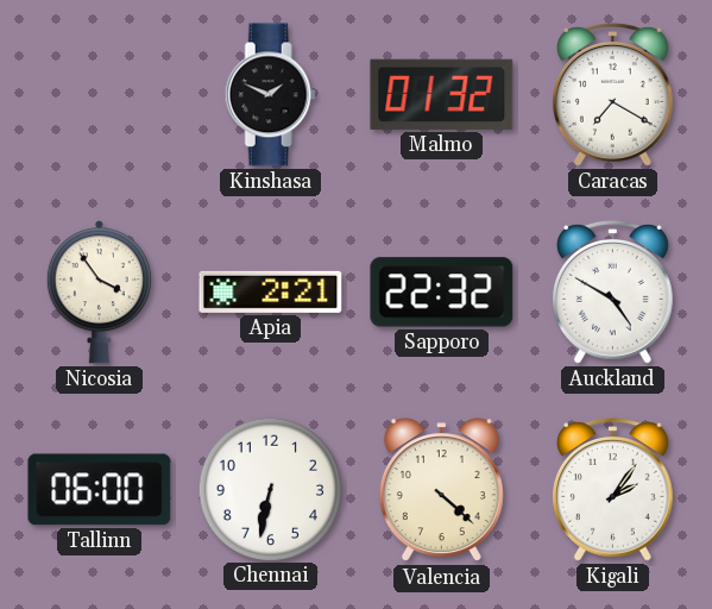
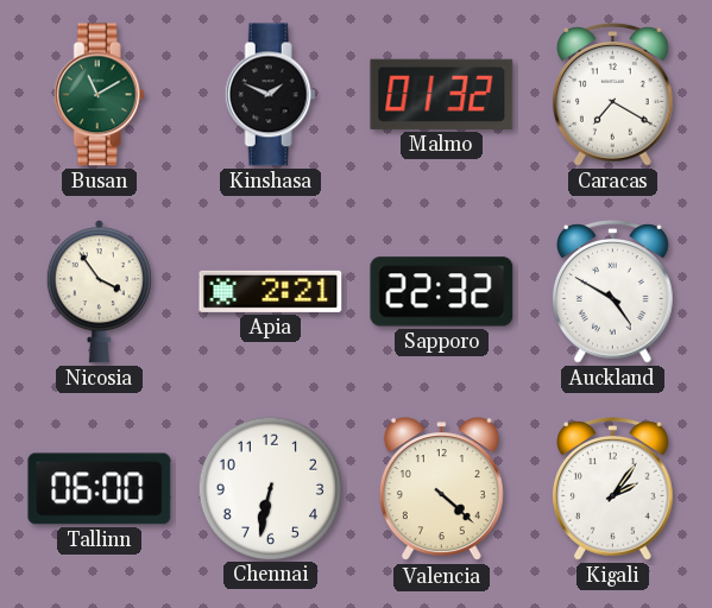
Busan: none -> 11:10 (99, 95)
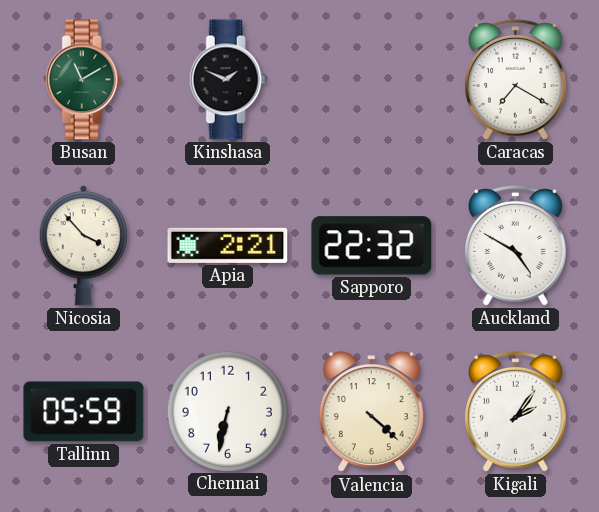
Malmo: 01:32 -> none (442, 94)
Nicosia: 3:54 -> 3:53 (83, 246)
Tallinn: 06:00 -> 05:59 (84, 412)
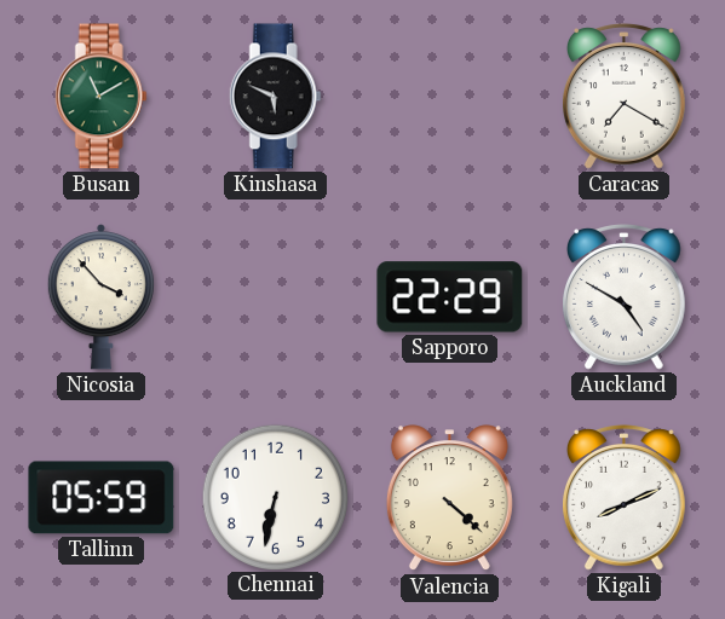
Kinshasa: 1:49 -> 5:49 (275, 97)
Apia: 2:21 -> none (228, 245)
Sapporo: 22:32 -> 22:29 (450, 297)
Kigali: 2:06 -> 8:11 (625, 498)
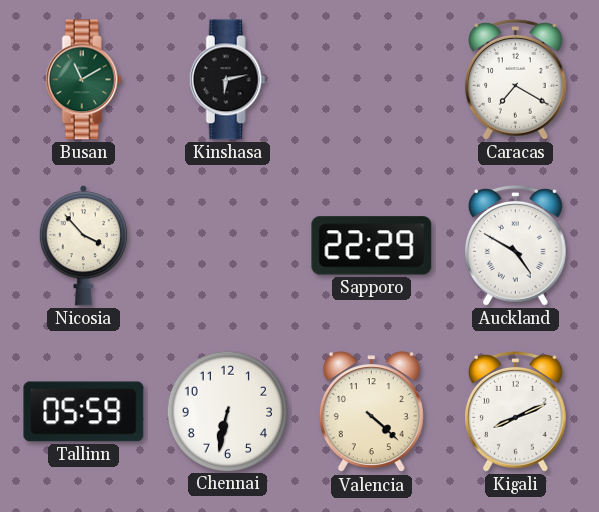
Kinshasa: 5:49 -> 6:13 (227, 80)
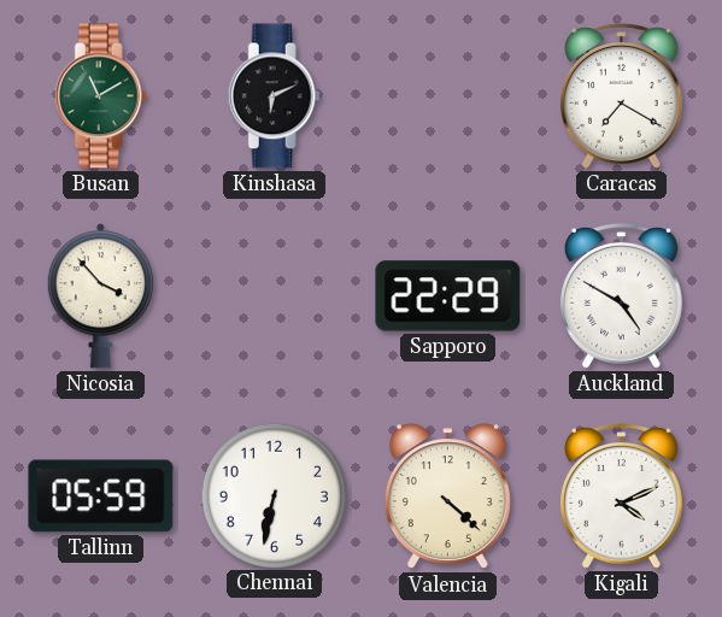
Kinshasa: 6:13 -> 6:11 (274, 96)
Kigali: 8:11 -> 4:11 (622, 496)
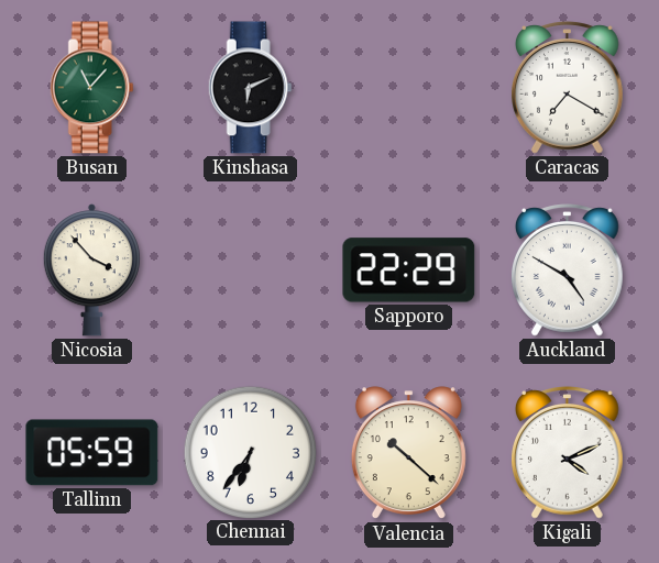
Busan: 11:10 -> 11:07 (91, 88)
Chennai: 6:32 -> 6:36 (250, 452)
Valencia: 4:22 -> 10:22 (408, 453)
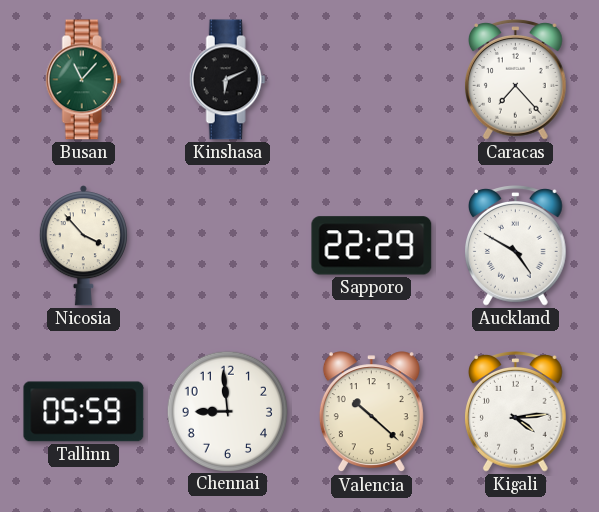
Caracas: 7:20 -> 7:23 (516, 80)
Chennai: 6:36 -> 8:59 (227, 411)
Kigali: 4:11 -> 4:14 (516, 412)
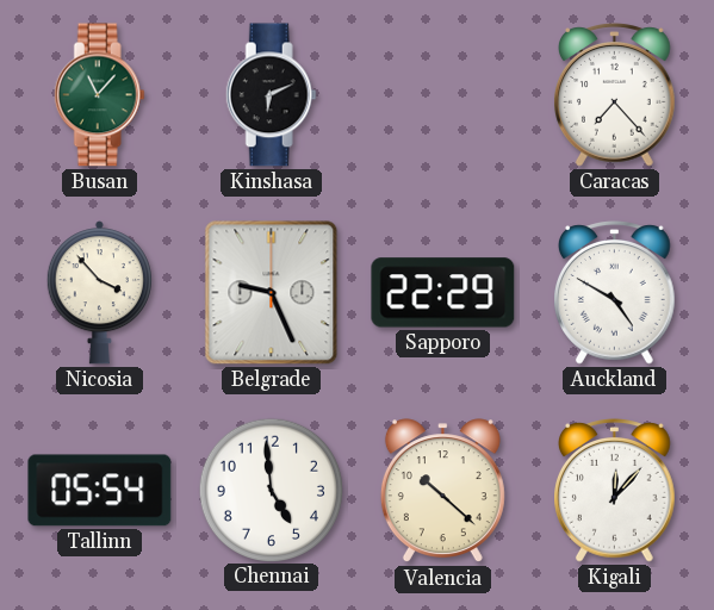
Belgrade: none -> 9:26 (272, 293)
Tallinn: 05:59 -> 05:54 (100, 491)
Chennai: 8:59 -> 4:59 (271, 490)
Kigali: 4:14 -> 12:07 (615, 491)
